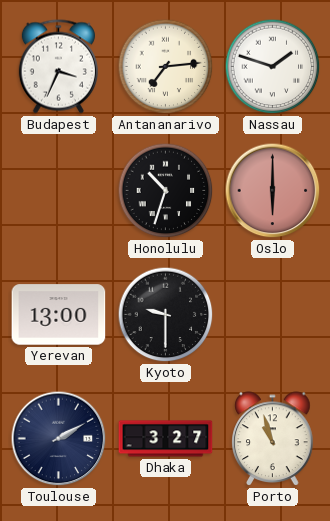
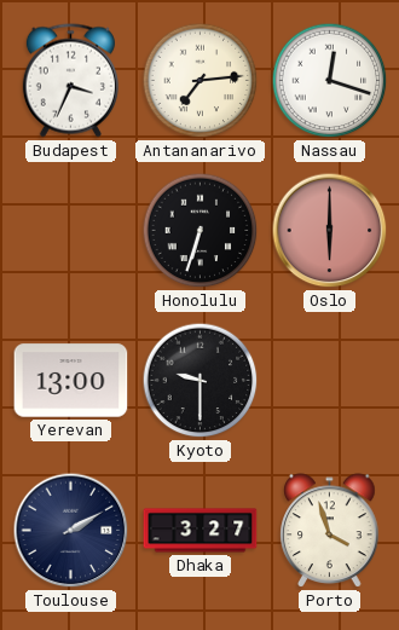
Nassau: 1:48 -> 12:18 (330, 81)
Honolulu: 10:33 -> 6:33 (201, 231)
Porto: 10:57 -> 3:57 (330, 531)
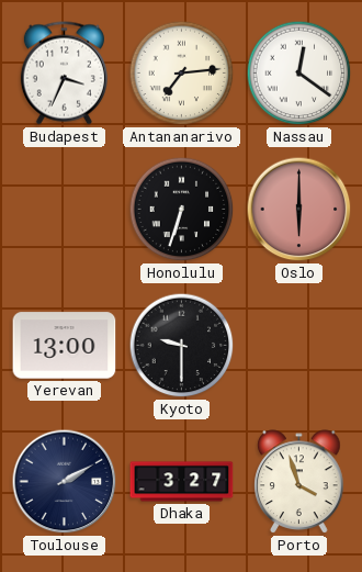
Nassau: 12:18 -> 12:21 (299, 74)
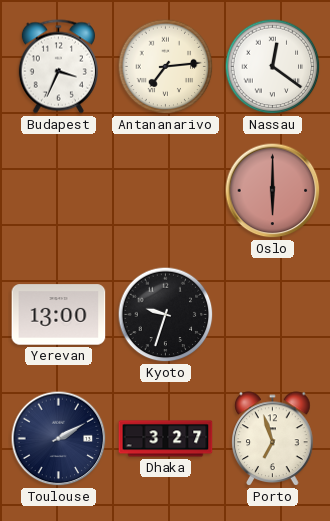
Honolulu: 6:33 -> none (182, 210)
Kyoto: 9:30 -> 9:33 (166, 315)
Porto: 3:57 -> 6:57 (273, 439)
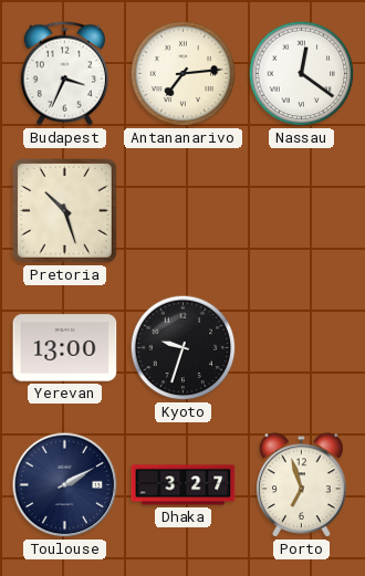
Pretoria: none -> 10:27 (64, 210)
Oslo: 6:00 -> none (273, 191)
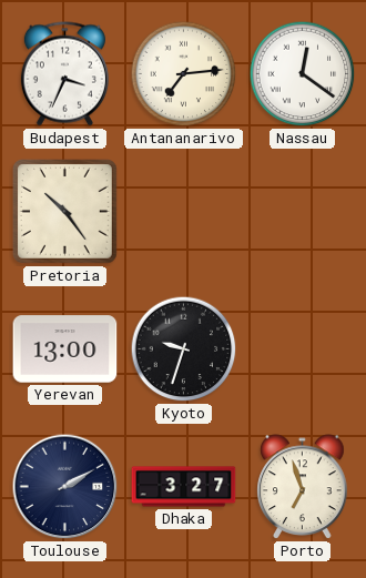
Pretoria: 10:27 -> 10:24 (64, 211)
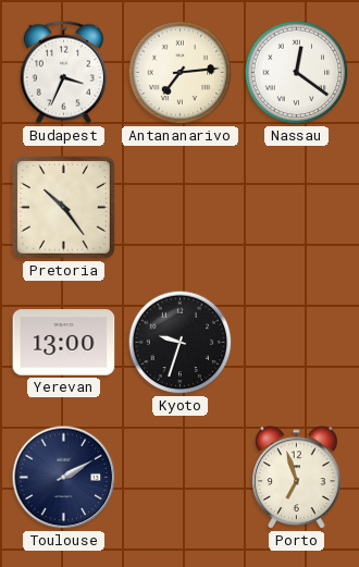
Dhaka: 3:27 -> none (184, 487)
